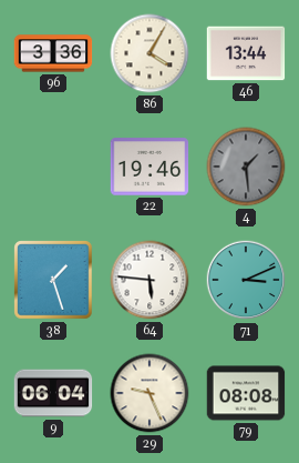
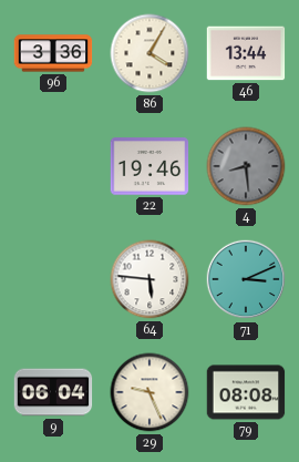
4: 1:29 -> 8:29 (246, 166)
38: 1:27 -> none (53, 280)
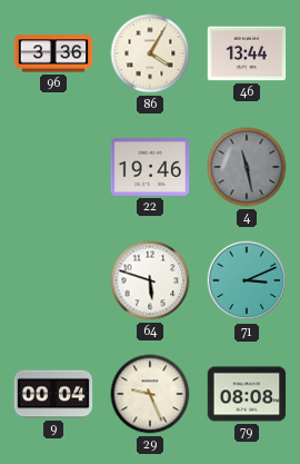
4: 8:29 -> 11:28 (247, 167)
64: 5:46 -> 5:48 (150, 280)
9: 06:04 -> 00:04 (53, 394)
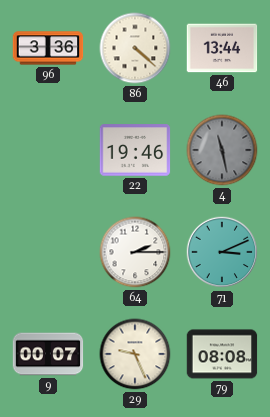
86: 4:05 -> 4:22 (135, 48)
64: 5:48 -> 2:15 (135, 252)
9: 00:04 -> 00:07 (48, 354)
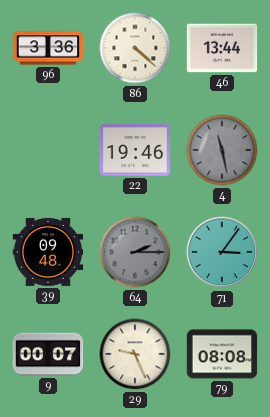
39: none -> 09:48 (48, 252)
64 dial: white -> grey (135, 252)
71: 3:11 -> 3:06 (222, 252)
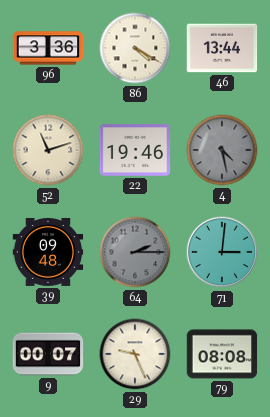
86: 4:22 -> 4:20 (135, 48)
52: none -> 11:12 (48, 150)
4: 11:28 -> 4:28 (222, 150)
71: 3:06 -> 3:01 (222, 252)
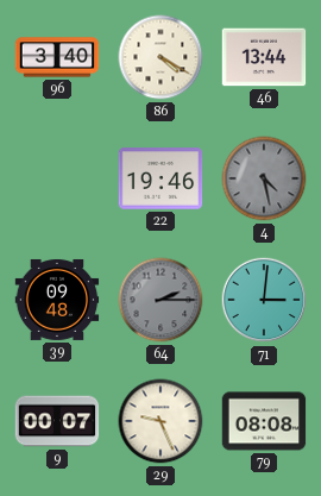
96: 3:36 -> 3:40 (57, 57)
52: 11:12 -> none (48, 150)
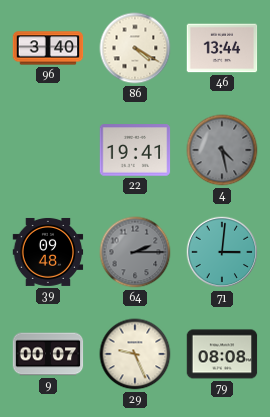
22: 19:46 -> 19:41 (135, 150)
